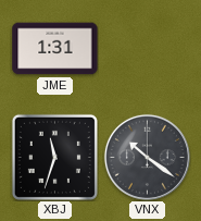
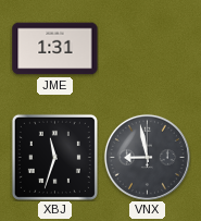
VNX: 10:21 -> 8:58 (147, 157)
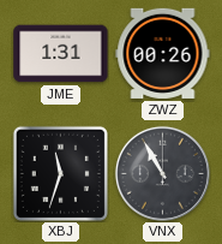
ZWZ: none -> 00:26 (163, 53)
VNX: 8:58 -> 10:55 (162, 173)
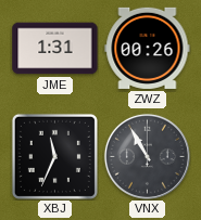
XBJ: 11:33 -> 11:34 (54, 156)
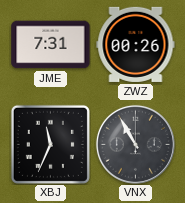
JME: 1:31 -> 7:31 (51, 45)
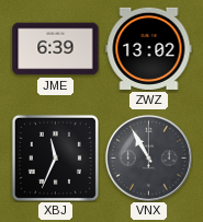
JME: 7:31 -> 6:39 (56, 49)
ZWZ: 00:26 -> 13:02 (149, 48)
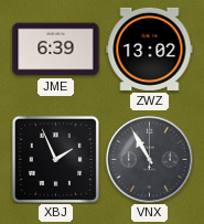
XBJ: 11:34 -> 1:56 (55, 159)
